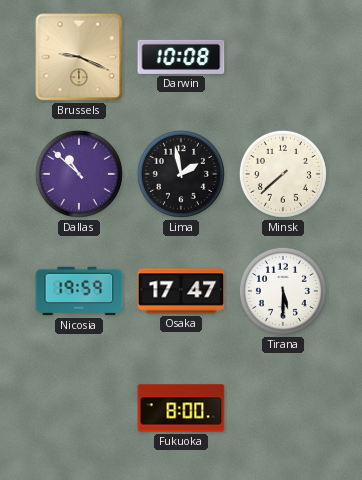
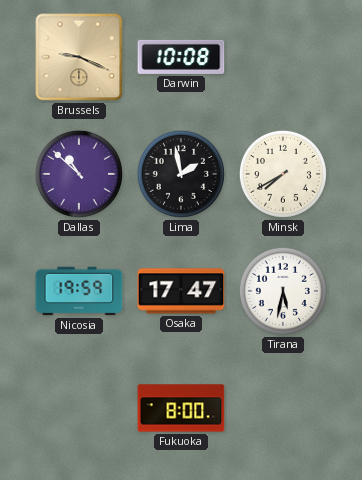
Minsk: 7:38 -> 7:40 (283, 174)
Tirana: 5:30 -> 5:32 (283, 291)
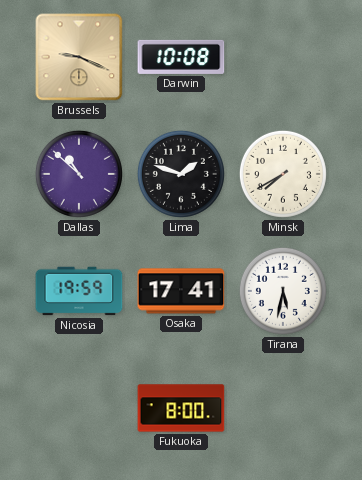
Lima: 1:58 -> 1:48 (181, 174)
Osaka: 17:47 -> 17:41 (181, 291)
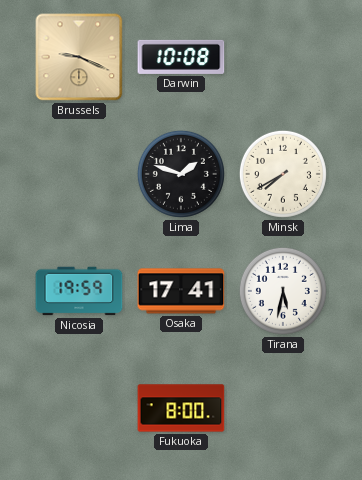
Dallas: 10:52 -> none (79, 174)
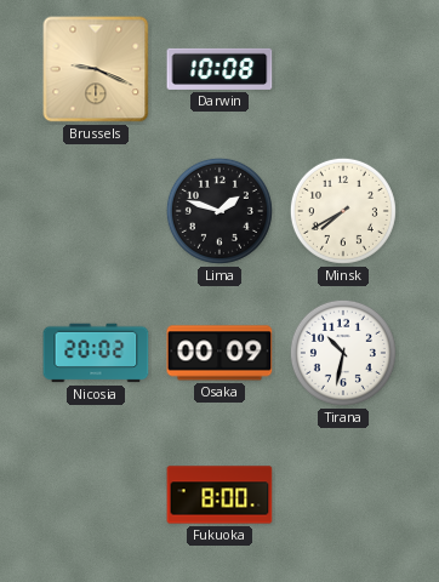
Nicosia: 19:59 -> 20:02 (96, 353)
Osaka: 17:41 -> 00:09 (219, 353)
Tirana: 5:32 -> 10:32 (343, 353)
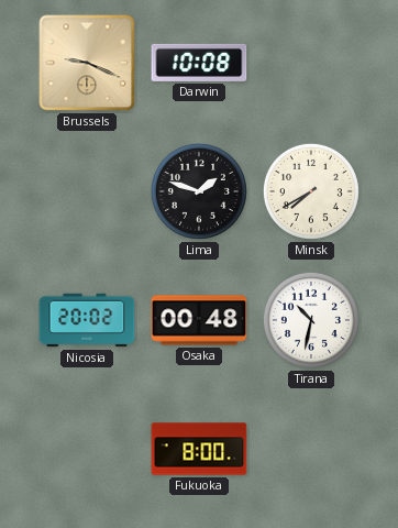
Osaka: 00:09 -> 00:48 (199, 320)
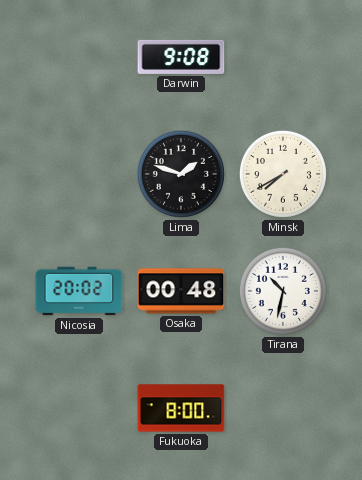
Brussels: 9:19 -> none (87, 63)
Darwin: 10:08 -> 9:08 (181, 57)
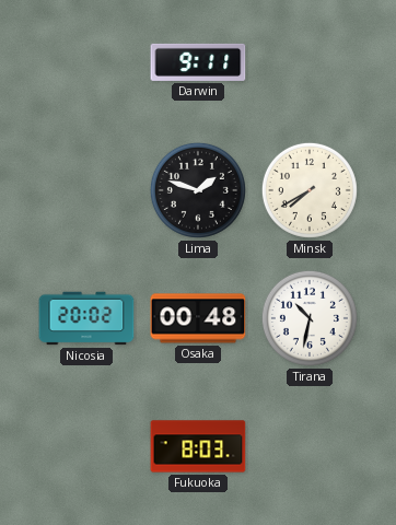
Darwin: 9:08 -> 9:11 (198, 62)
Fukuoka: 8:00 -> 8:03 (198, 446)
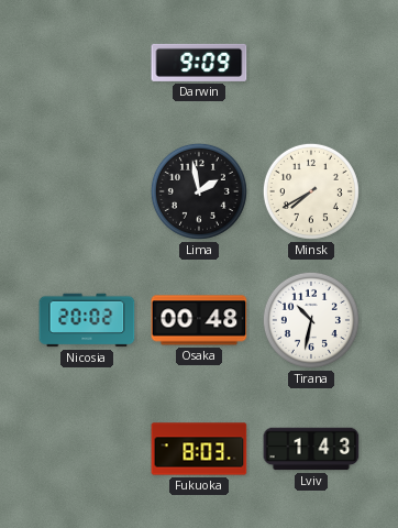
Darwin: 9:11 -> 9:09 (199, 63)
Lima: 1:48 -> 1:58 (199, 191)
Lviv: none -> 1:43 (311, 449)
